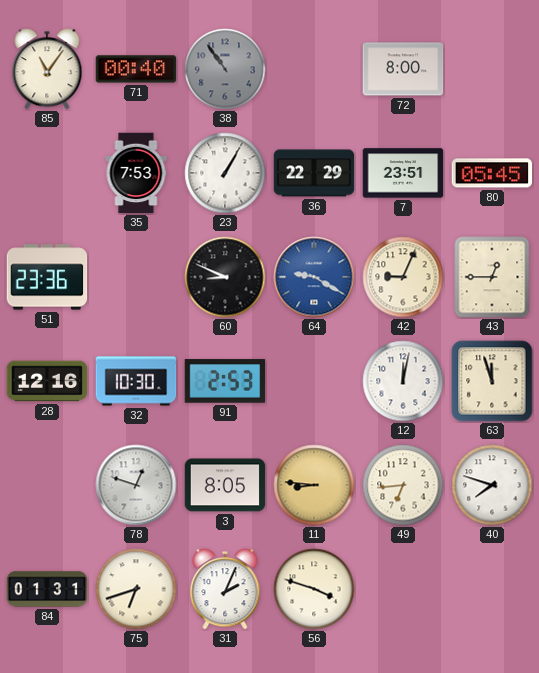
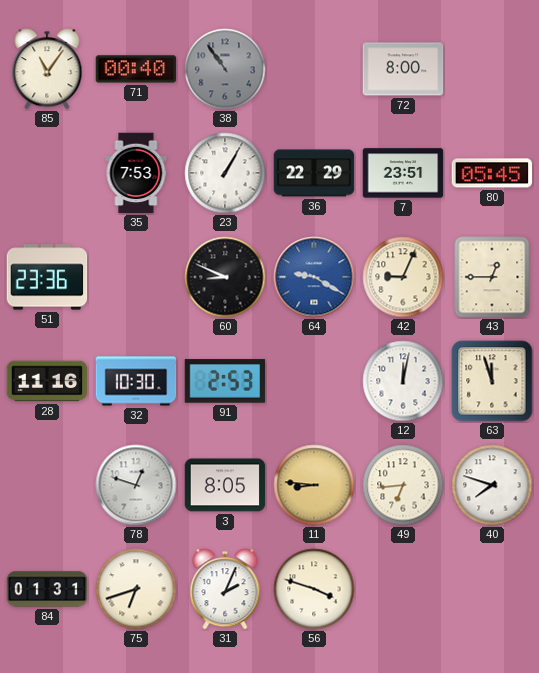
28: 12:16 -> 11:16 (47, 381)
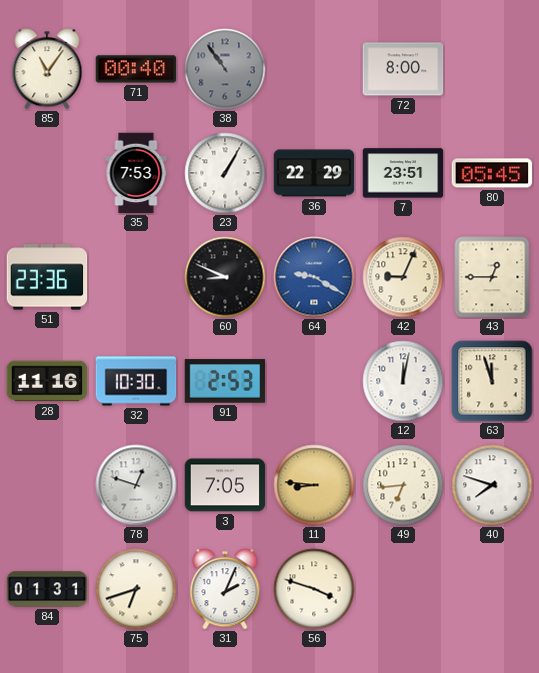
3: 8:05 -> 7:05 (225, 485)
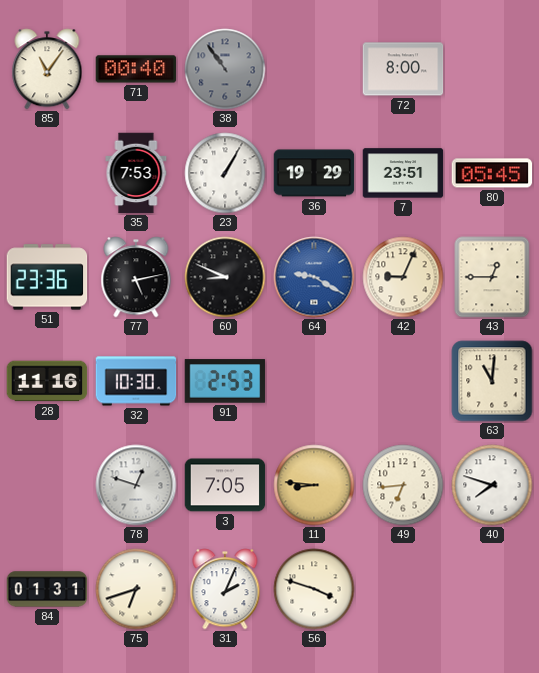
36: 22:29 -> 19:29 (314, 173)
77: none -> 5:13 (136, 277)
12: 12:02 -> none (403, 381)
63: 11:57 -> 11:01 (492, 381)
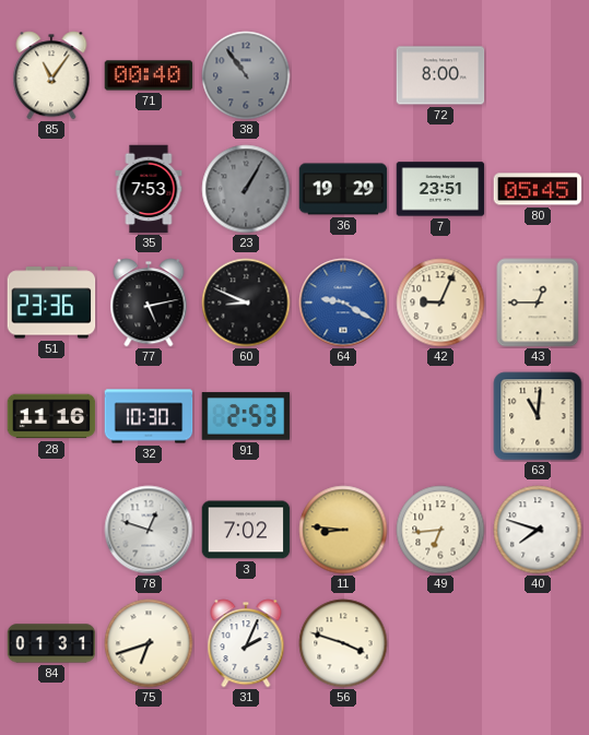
23 dial: white -> grey (246, 189)
3: 7:05 -> 7:02 (246, 530)
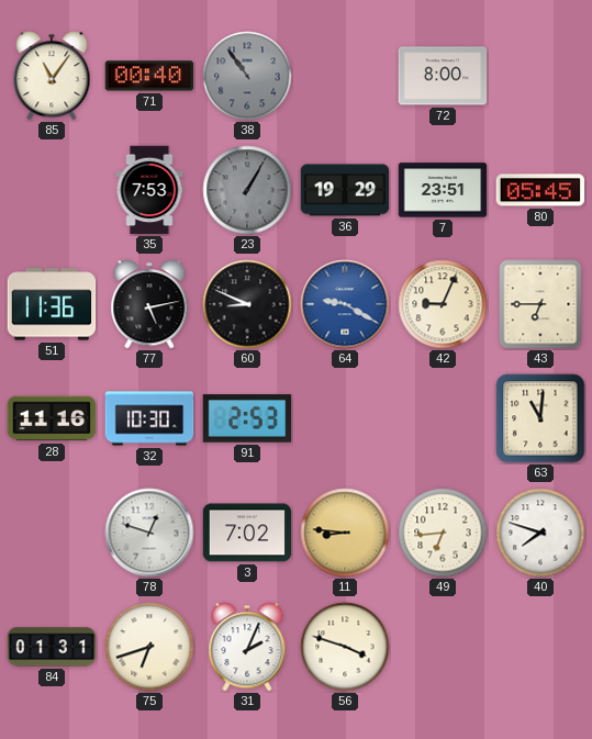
51: 23:36 -> 11:36 (52, 304)
43: 12:45 -> 6:45 (540, 304)
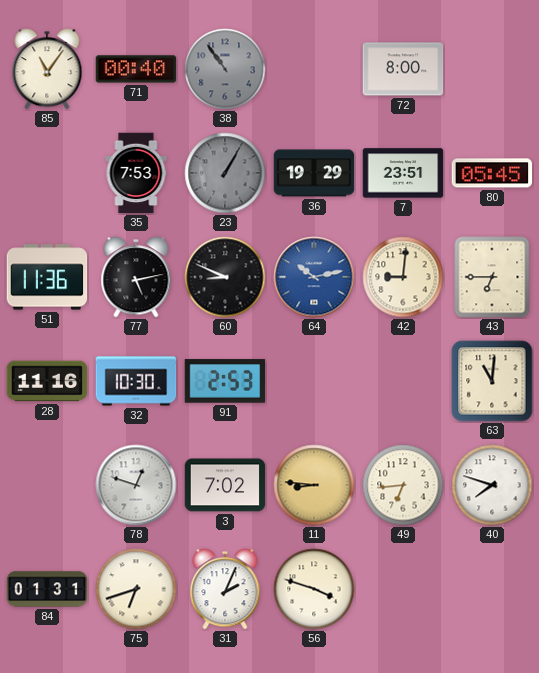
64: 9:20 -> 10:13 (314, 277)
42: 9:04 -> 9:01 (403, 277)
